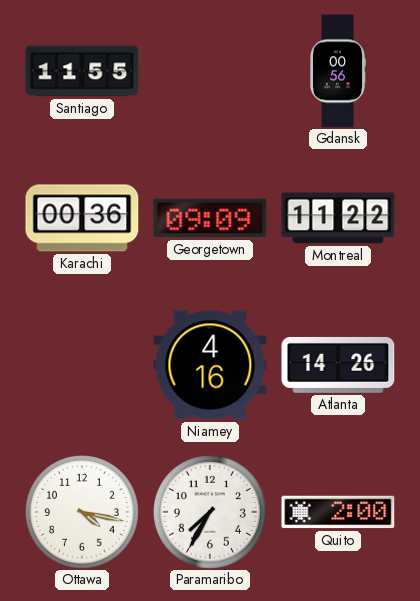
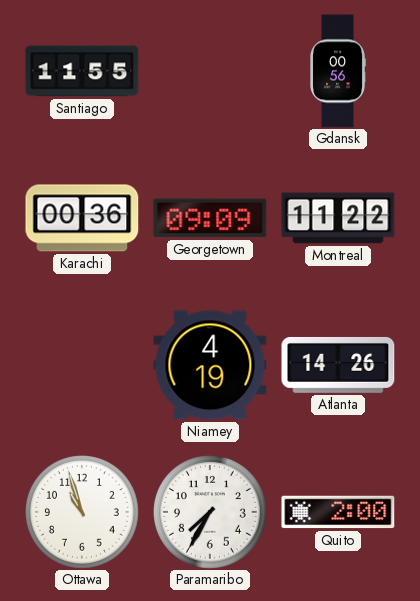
Niamey: 4:16 -> 4:19 (210, 365)
Ottawa: 4:17 -> 10:57 (82, 512)
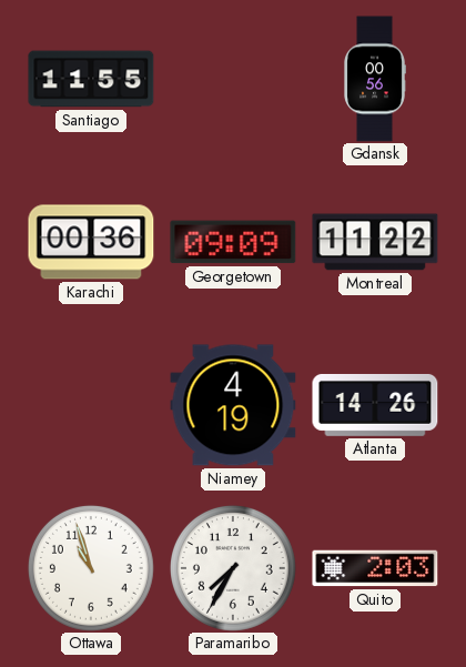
Quito: 2:00 -> 2:03 (375, 568)
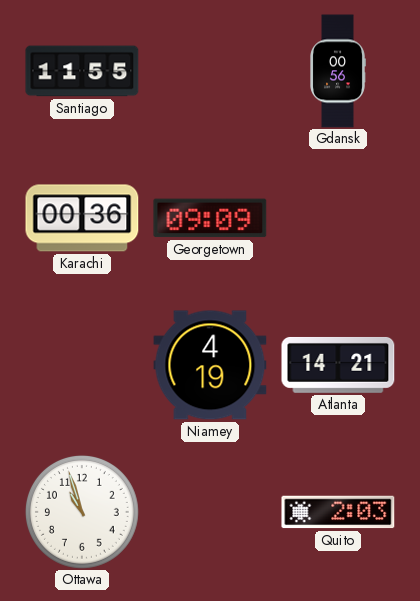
Montreal: 11:22 -> none (375, 242)
Atlanta: 14:26 -> 14:21 (338, 365)
Paramaribo: 7:35 -> none (233, 568)
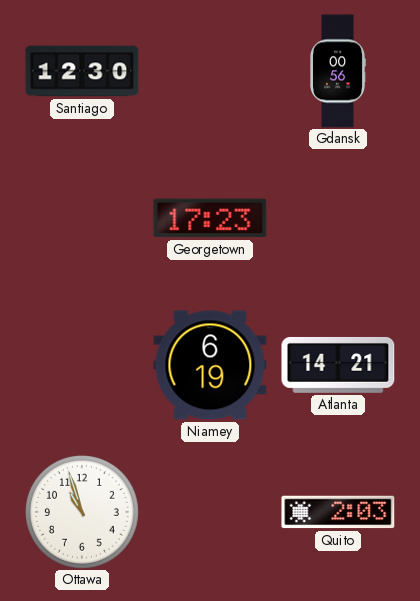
Santiago: 11:55 -> 12:30 (82, 71)
Karachi: 00:36 -> none (82, 218)
Georgetown: 09:09 -> 17:23 (210, 218)
Niamey: 4:19 -> 6:19 (210, 365)
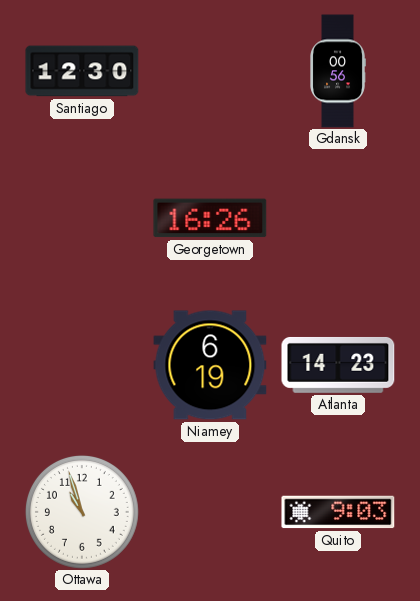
Georgetown: 17:23 -> 16:26 (210, 218)
Atlanta: 14:21 -> 14:23 (338, 365)
Quito: 2:03 -> 9:03 (338, 512)
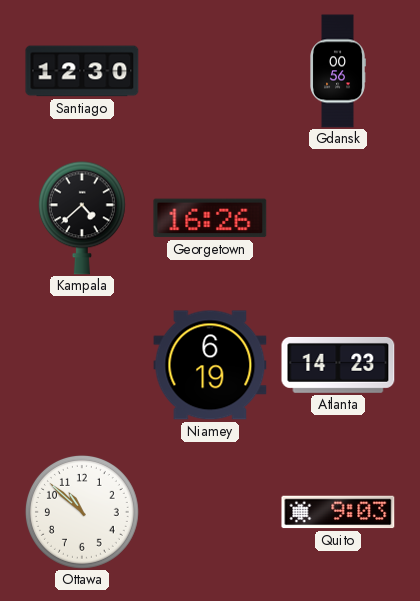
Kampala: none -> 4:38 (82, 218)
Ottawa: 10:57 -> 10:52 (82, 512)
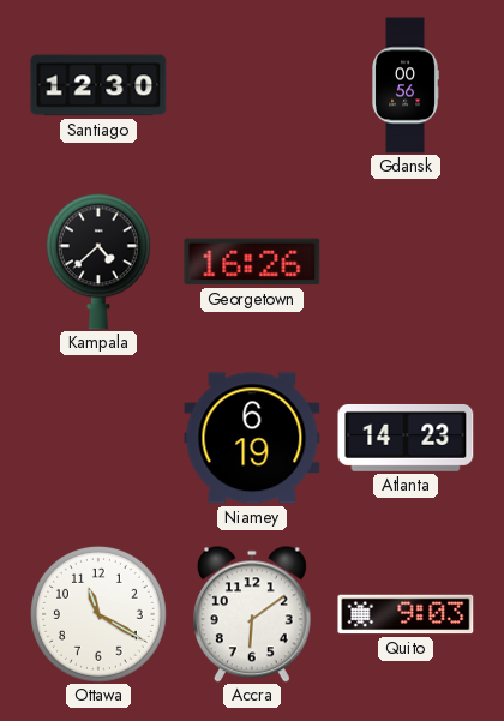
Ottawa: 10:52 -> 11:20 (98, 614)
Accra: none -> 6:09 (252, 614)
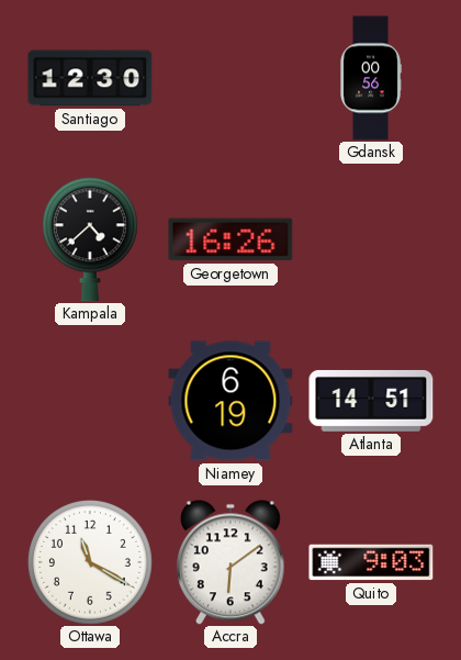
Atlanta: 14:23 -> 14:51 (371, 401)
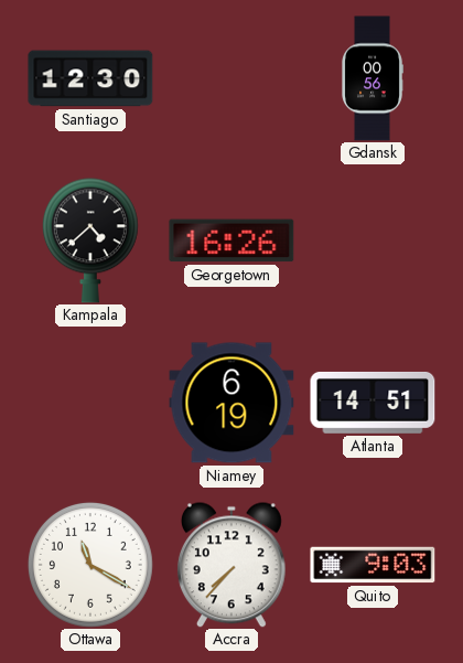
Accra: 6:09 -> 7:37 (232, 565)
